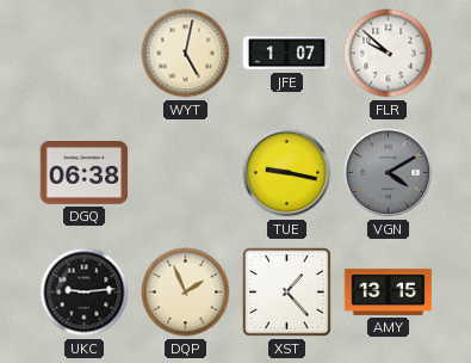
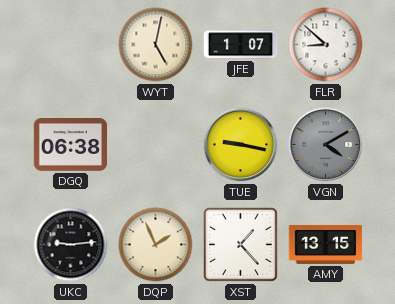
FLR: 9:52 -> 8:52 (326, 45)
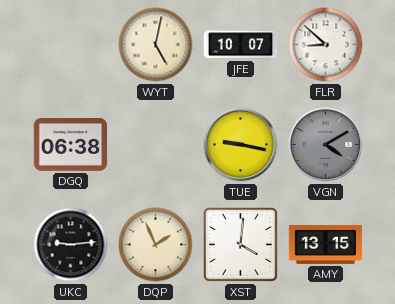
JFE: 1:07 -> 10:07 (241, 45)
XST: 1:23 -> 4:01 (241, 245)
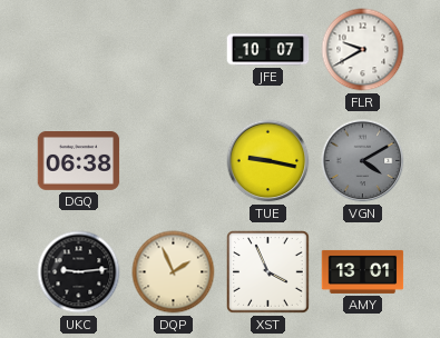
WYT: 5:02 -> none (156, 45)
FLR: 8:52 -> 9:40 (363, 50)
XST: 4:01 -> 3:56 (268, 272)
AMY: 13:15 -> 13:01 (363, 271)
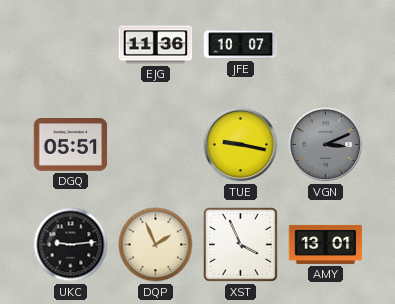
EJG: none -> 11:36 (156, 45)
FLR: 9:40 -> none (363, 50)
DGQ: 06:38 -> 05:51 (71, 145)
VGN: 4:10 -> 3:11 (326, 145)
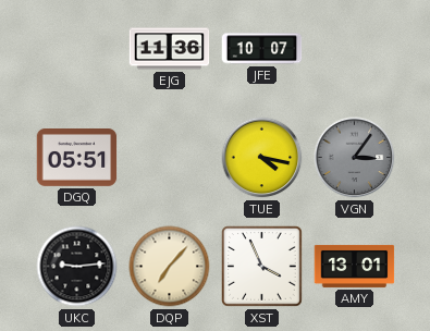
TUE: 9:17 -> 4:17 (262, 158)
VGN: 3:11 -> 3:06 (355, 158)
DQP: 1:56 -> 7:07 (170, 267)
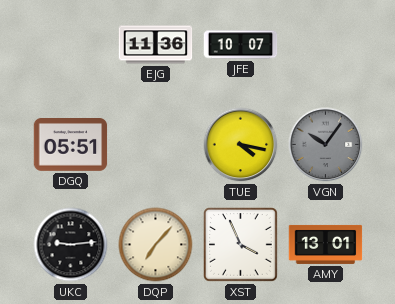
VGN: 3:06 -> 10:06 (326, 145)
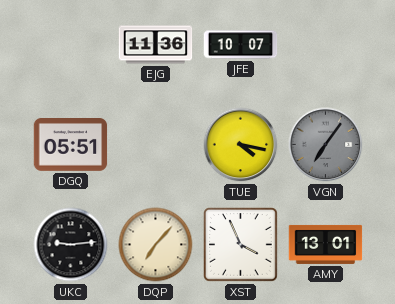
VGN: 10:06 -> 7:06 (326, 145)
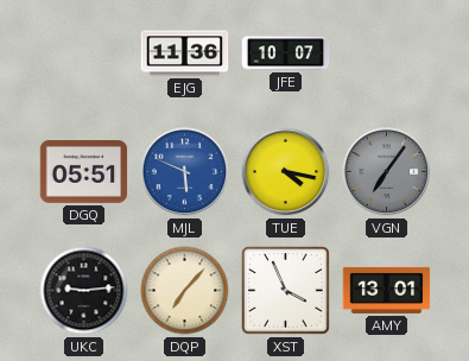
MJL: none -> 5:49 (185, 172)
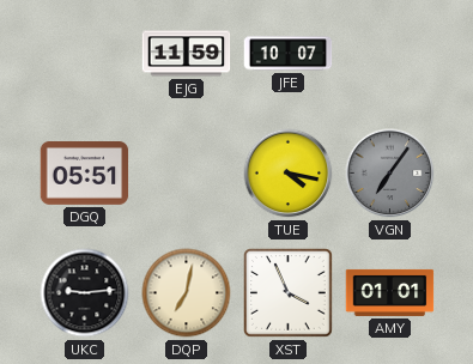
EJG: 11:36 -> 11:59 (187, 54)
MJL: 5:49 -> none (185, 172)
DQP: 7:07 -> 7:02 (187, 293)
AMY: 13:01 -> 01:01 (390, 292)
